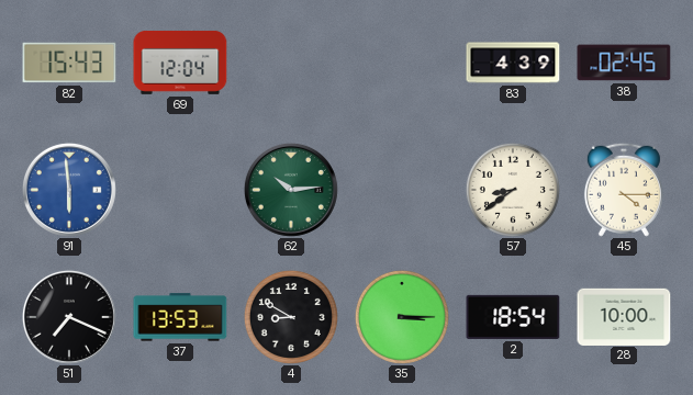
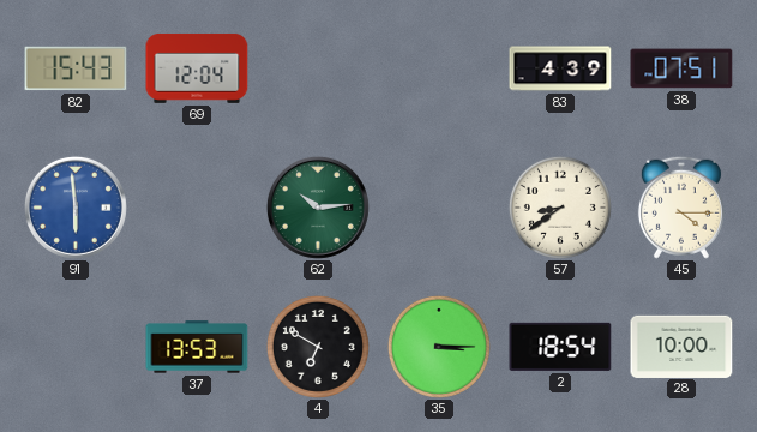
38: 02:45 -> 07:51 (681, 68)
51: 7:19 -> none (69, 317)
4: 8:50 -> 6:50 (318, 347)
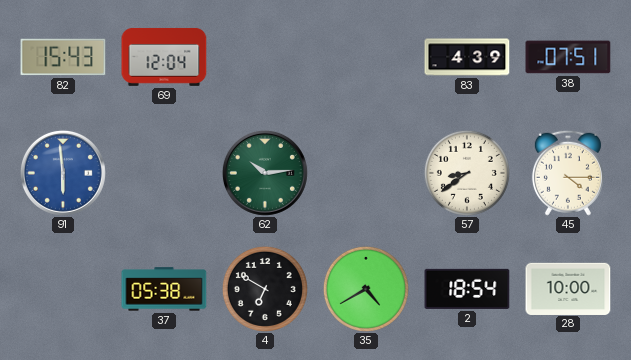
37: 13:53 -> 05:38 (164, 289)
35: 3:15 -> 4:40 (366, 289)
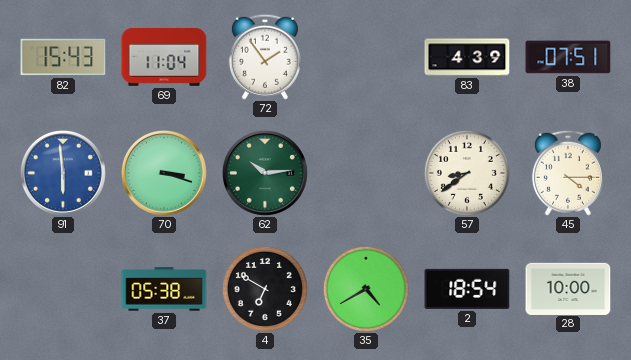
69: 12:04 -> 11:04 (164, 57)
72: none -> 1:54 (265, 57)
70: none -> 3:18 (164, 173)
